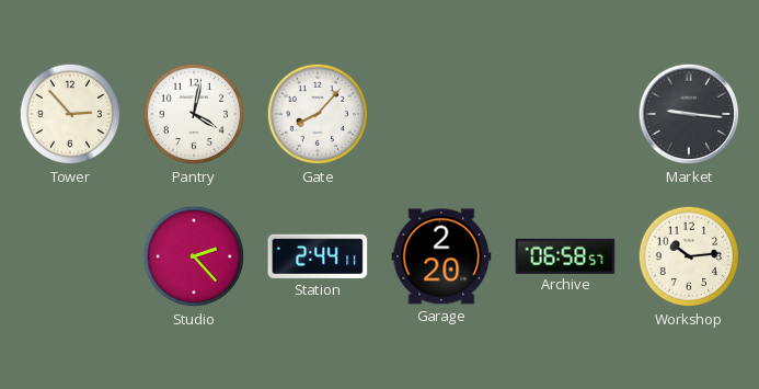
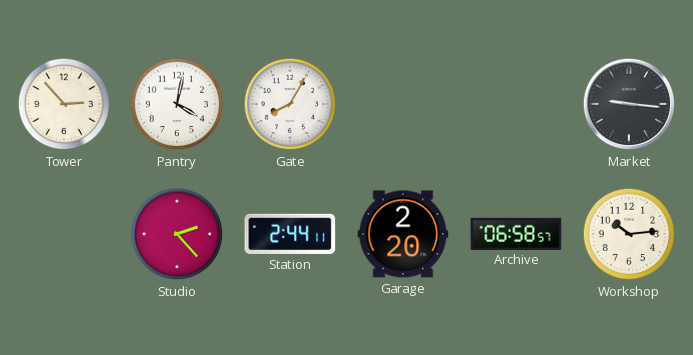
Gate: 8:07 -> 8:05 (290, 104)
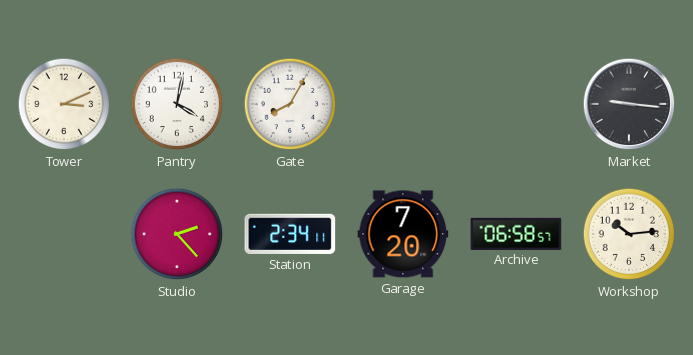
Tower: 2:53 -> 3:11 (64, 104)
Station: 2:44 -> 2:34 (290, 234)
Garage: 2:20 -> 7:20 (403, 234)
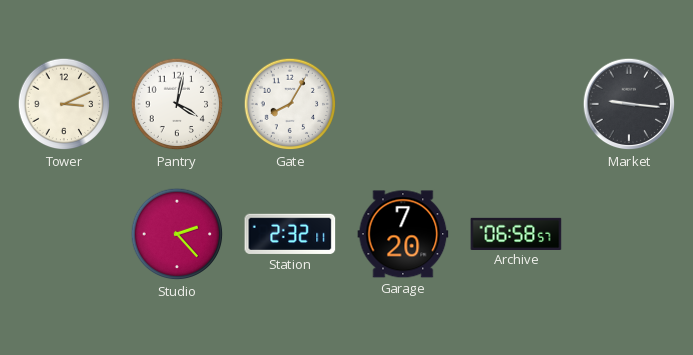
Station: 2:34 -> 2:32 (290, 234)
Workshop: 10:14 -> none (629, 234)
